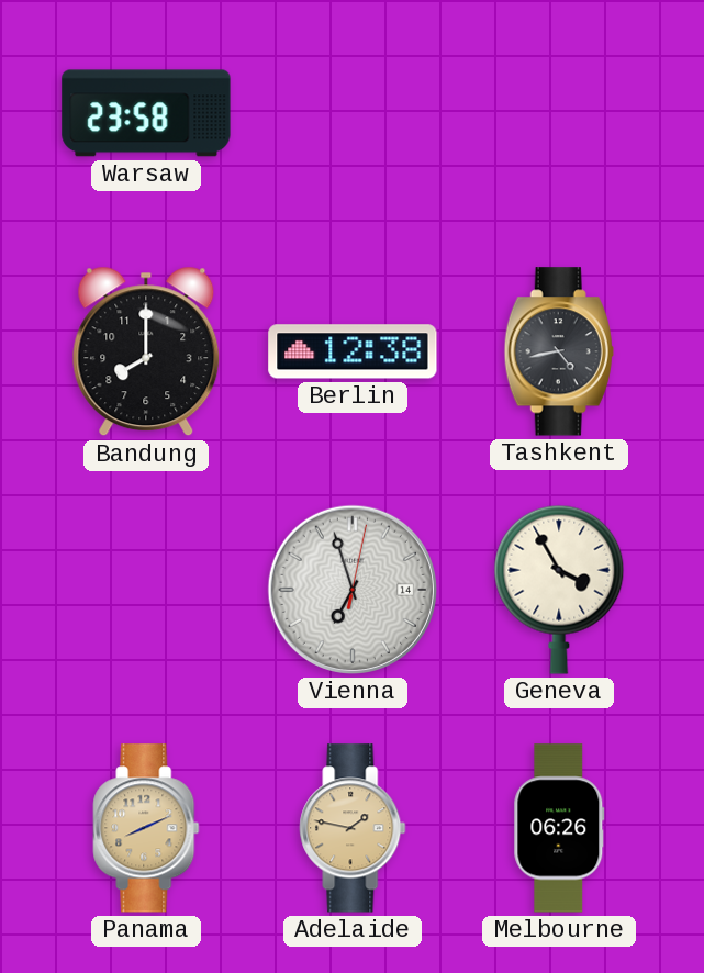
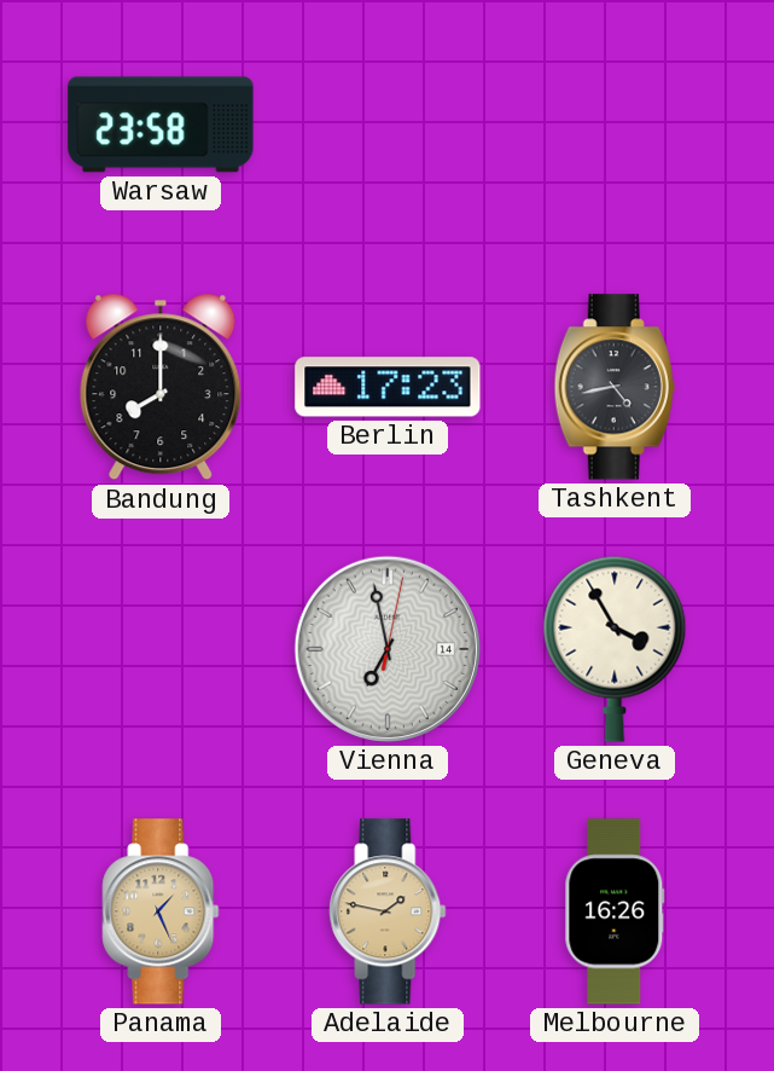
Berlin: 12:38 -> 17:23 (388, 387)
Vienna: 6:57 -> 6:58 (388, 649)
Panama: 8:11 -> 1:26 (161, 911)
Melbourne: 06:26 -> 16:26 (615, 911)
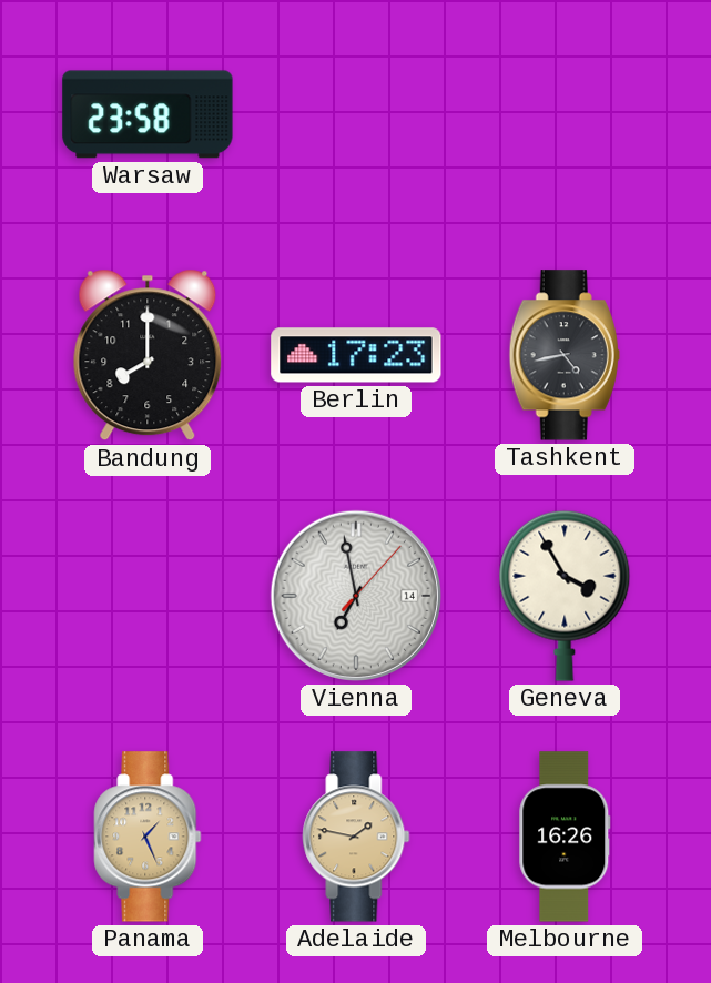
Vienna: 6:58:02 -> 6:58:07 (356, 596)
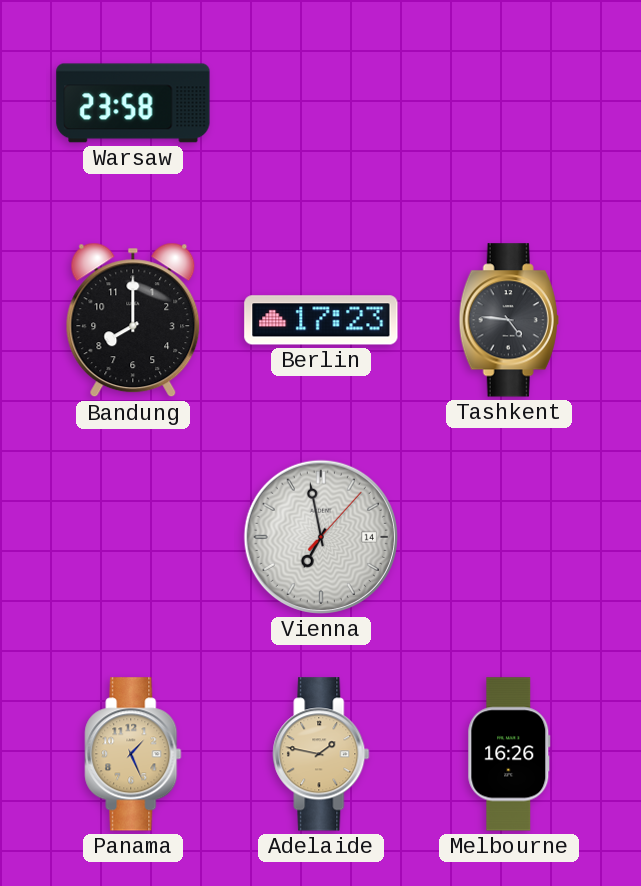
Tashkent: 4:43 -> 4:46 (509, 320)
Geneva: 3:55 -> none (565, 596)
